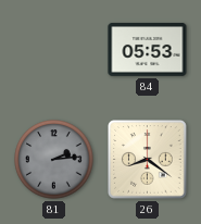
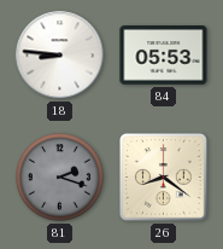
18: none -> 8:46 (60, 56)
81: 2:14 -> 2:18 (60, 178)
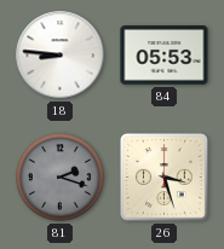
26: 8:21 -> 3:27 (165, 178)
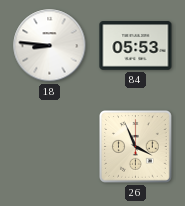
81: 2:18 -> none (61, 178)
26: 3:27 -> 3:56 (136, 147)
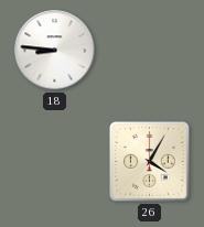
84: 05:53 -> none (136, 46)
26: 3:56 -> 4:05 (150, 162)
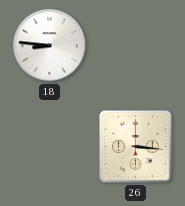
26: 4:05 -> 3:16 (136, 147)
